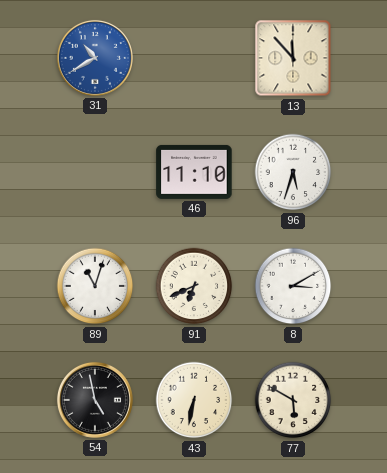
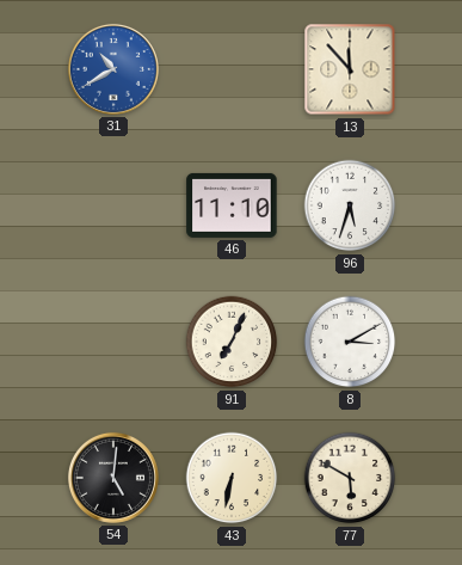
89: 11:03 -> none (95, 286)
91: 6:41 -> 7:04 (232, 342)
54: 4:58 -> 5:01 (113, 478)
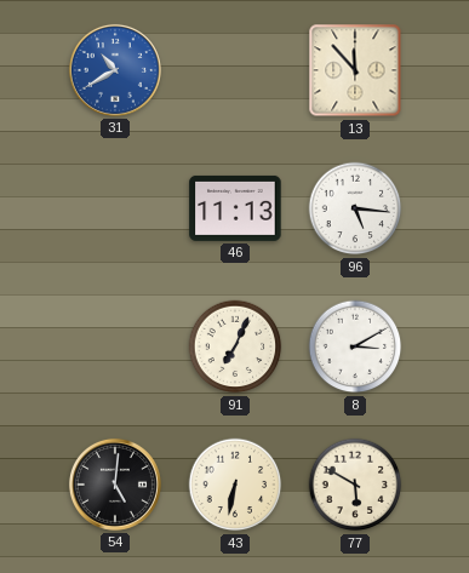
46: 11:10 -> 11:13 (235, 208)
96: 5:33 -> 5:16 (355, 208)
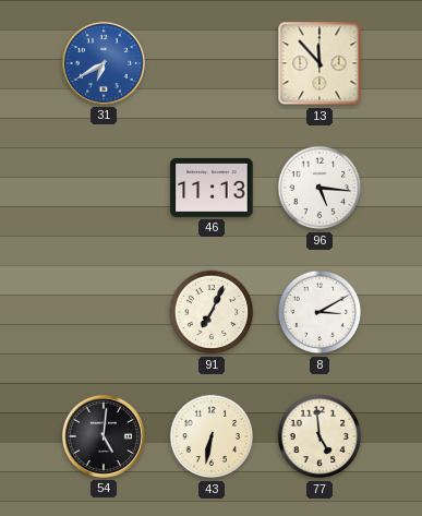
31: 10:40 -> 6:40 (104, 63)
77: 5:50 -> 4:59 (319, 436)
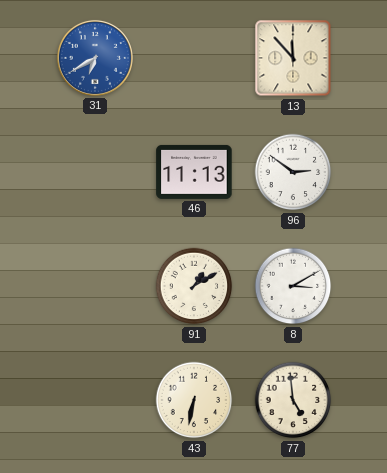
96: 5:16 -> 2:51 (293, 172)
91: 7:04 -> 1:10 (194, 286)
54: 5:01 -> none (104, 436)
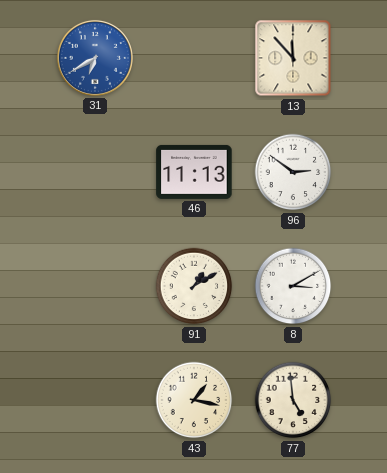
43: 6:32 -> 1:17 (194, 400)
